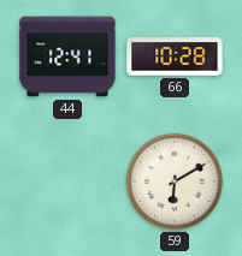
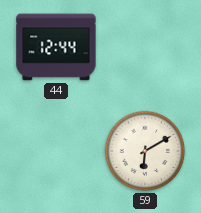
44: 12:41 -> 12:44 (56, 47)
66: 10:28 -> none (175, 56)
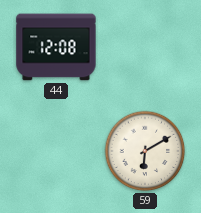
44: 12:44 -> 12:08 (56, 47)
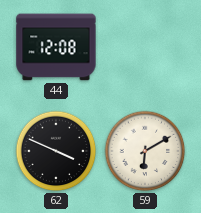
62: none -> 3:49 (56, 151)
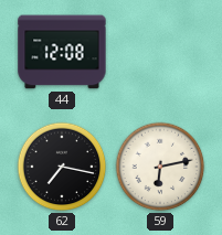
62: 3:49 -> 7:17 (62, 167)
59: 6:10 -> 6:13 (160, 167)
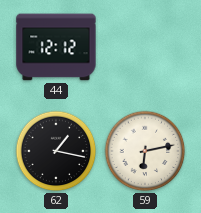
44: 12:08 -> 12:12 (56, 47)
62: 7:17 -> 1:17 (56, 151)
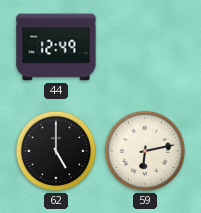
44: 12:12 -> 12:49 (56, 47)
62: 1:17 -> 5:00 (56, 151)
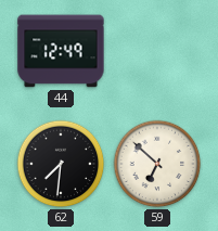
62: 5:00 -> 7:31 (61, 164)
59: 6:13 -> 6:52 (157, 164)
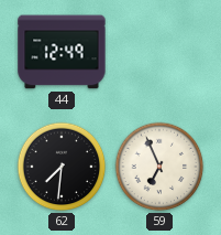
59: 6:52 -> 6:56 (159, 167)
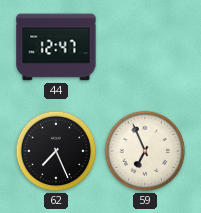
44: 12:49 -> 12:47 (56, 47)
62: 7:31 -> 7:26 (56, 151)
